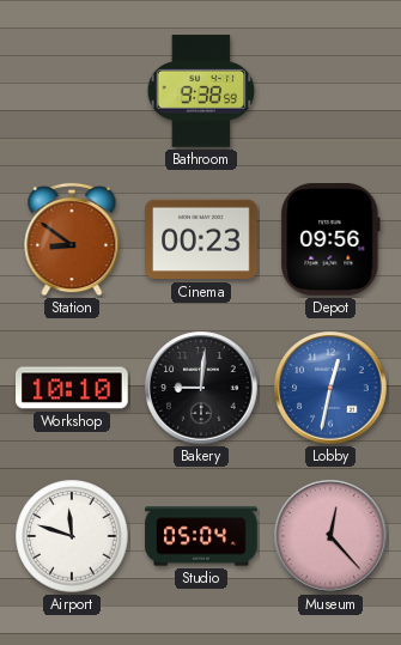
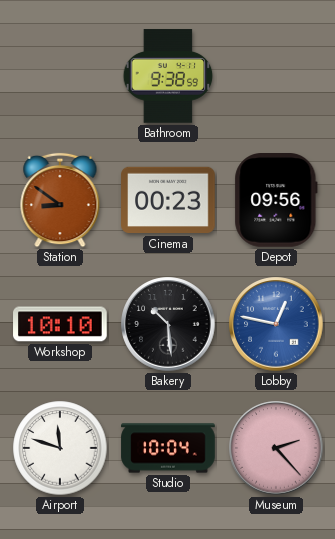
Bakery: 9:01 -> 10:29 (168, 324)
Lobby: 12:32 -> 12:47 (276, 324)
Studio: 05:04 -> 10:04 (168, 448)
Museum: 12:23 -> 2:23 (276, 448)
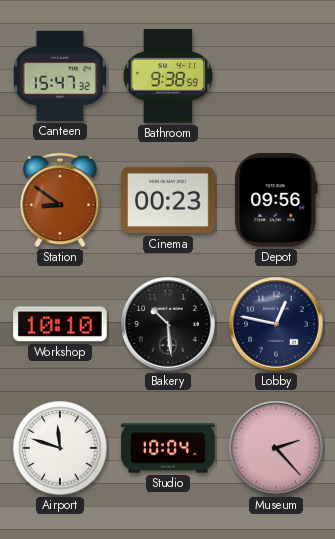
Canteen: none -> 15:47 (60, 76)
Lobby dial: blue -> navy (276, 324)
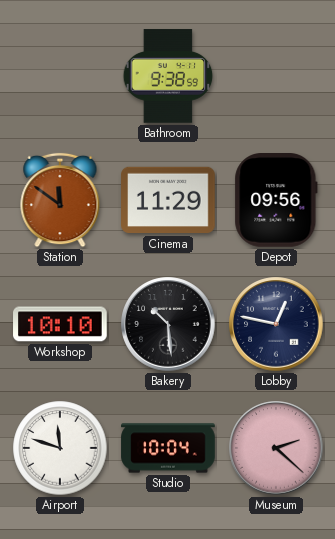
Canteen: 15:47 -> none (60, 76)
Station: 8:51 -> 11:51 (60, 200)
Cinema: 00:23 -> 11:29 (168, 200)
Museum: 2:23 -> 2:22 (276, 448)
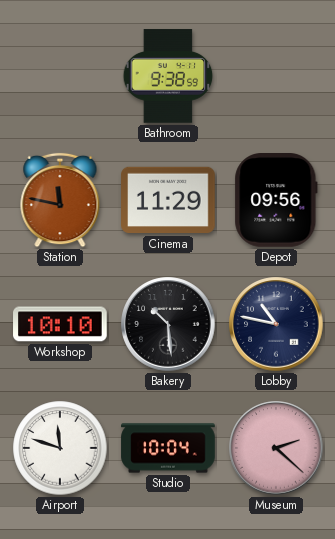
Station: 11:51 -> 11:47 (60, 200)
Lobby: 12:47 -> 10:47 (276, 324)
